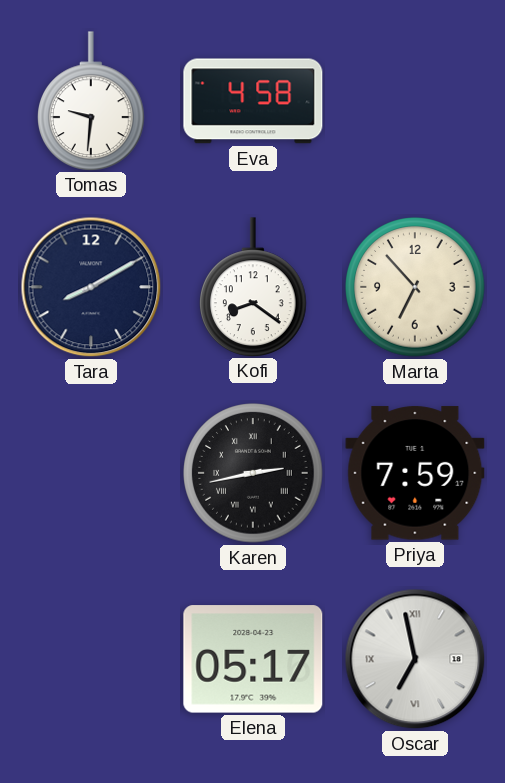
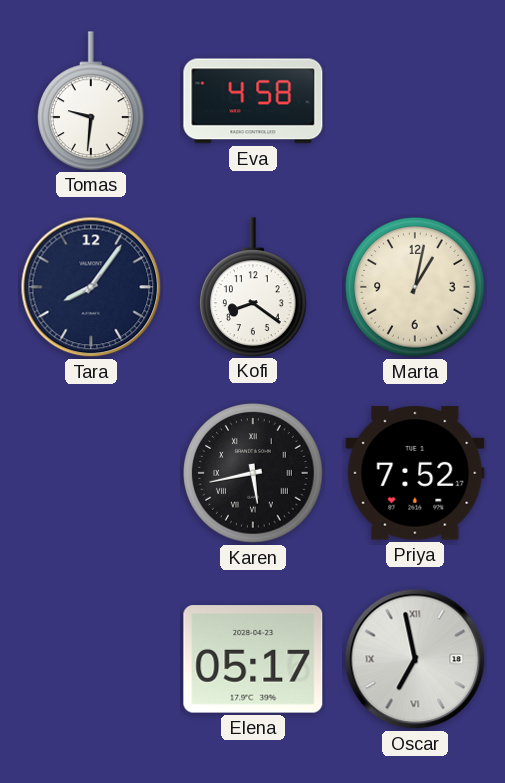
Tara: 8:10 -> 8:06 (91, 287)
Marta: 6:53 -> 1:02 (415, 287)
Karen: 2:43 -> 5:43 (253, 473)
Priya: 7:59 -> 7:52 (415, 473)
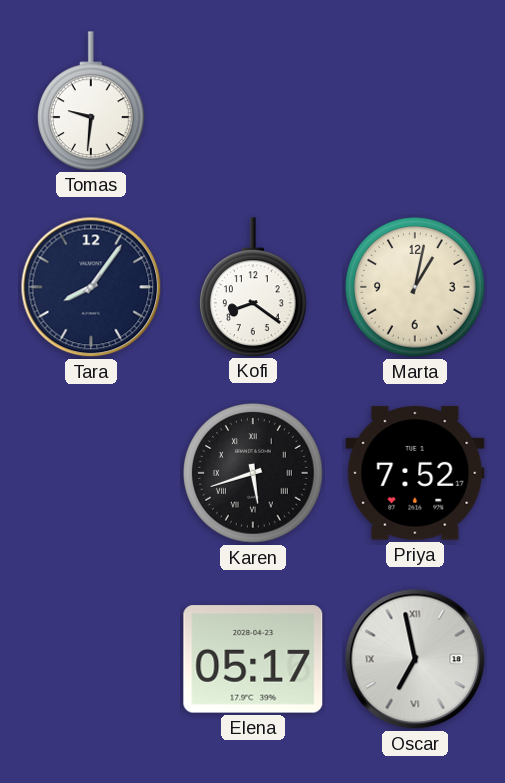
Eva: 4:58 -> none (253, 101)
Karen: 5:43 -> 5:42 (253, 473)
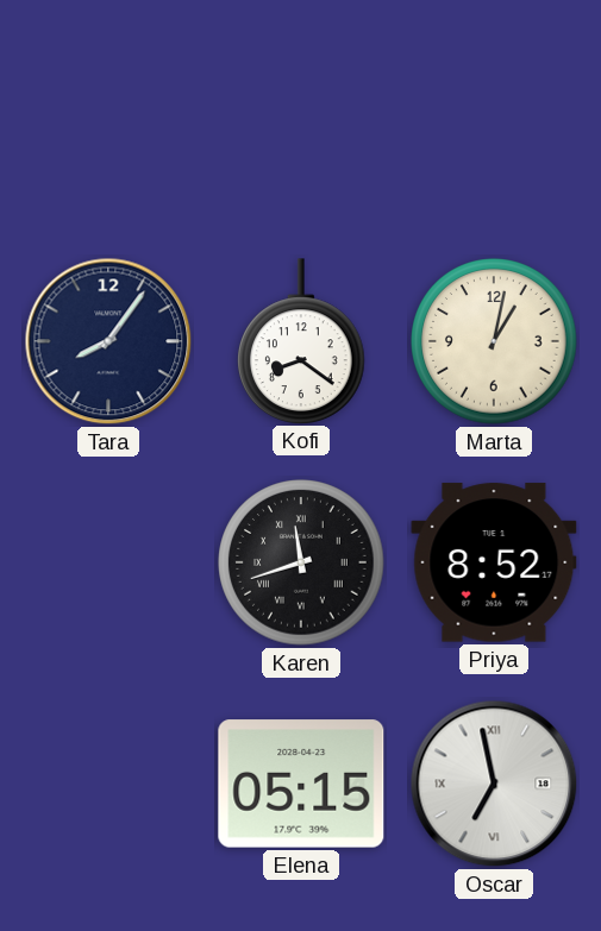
Tomas: 9:31 -> none (92, 101)
Karen: 5:42 -> 11:42 (301, 562)
Priya: 7:52 -> 8:52 (494, 562)
Elena: 05:17 -> 05:15 (301, 784)
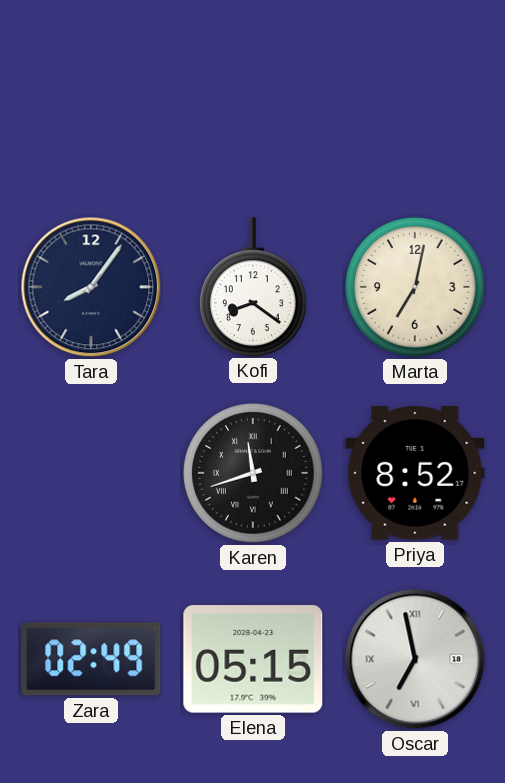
Marta: 1:02 -> 7:02 (415, 287)
Zara: none -> 02:49 (91, 659)
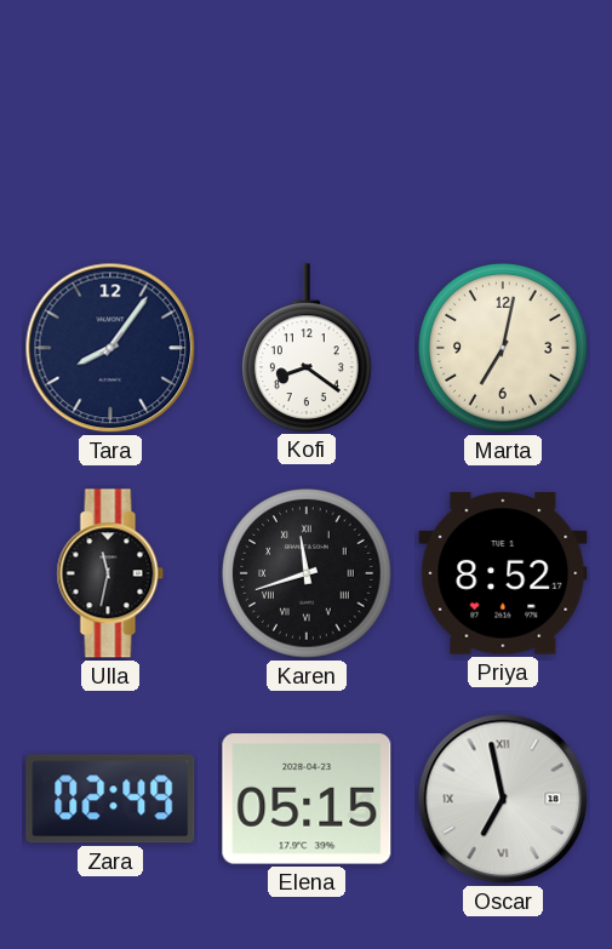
Ulla: none -> 11:32 (110, 573)
